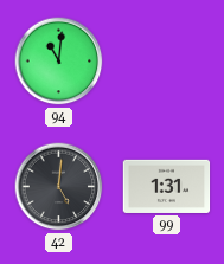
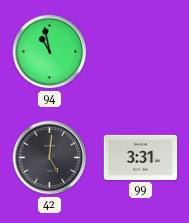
94: 11:01 -> 10:58 (50, 52)
99: 1:31 -> 3:31 (141, 157)
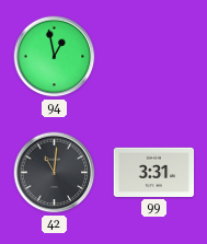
94: 10:58 -> 12:58 (55, 57)
42: 5:01 -> 11:01 (55, 173)
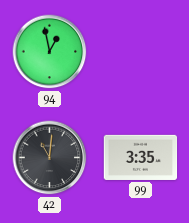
99: 3:31 -> 3:35 (141, 157)
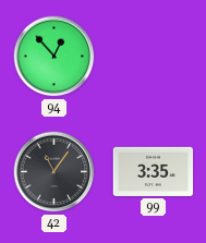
94: 12:58 -> 12:53 (54, 57)
42: 11:01 -> 11:06 (54, 172)
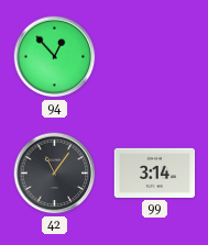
99: 3:35 -> 3:14 (155, 172)
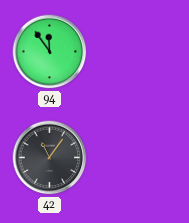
94: 12:53 -> 11:54 (50, 52)
99: 3:14 -> none (155, 172)
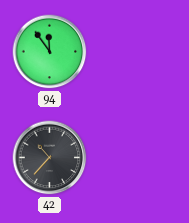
42: 11:06 -> 10:37 (50, 158)
